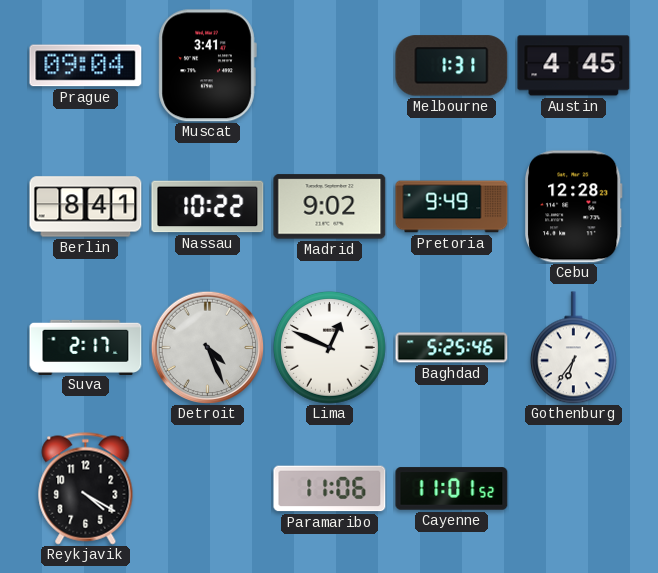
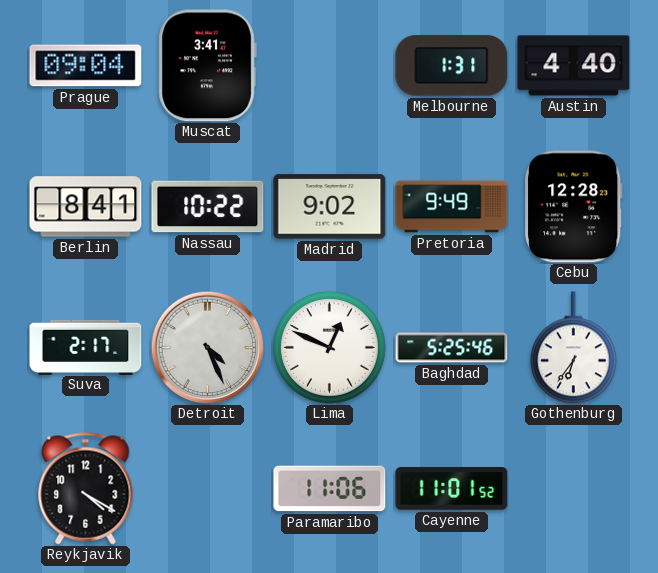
Austin: 4:45 -> 4:40 (574, 66)
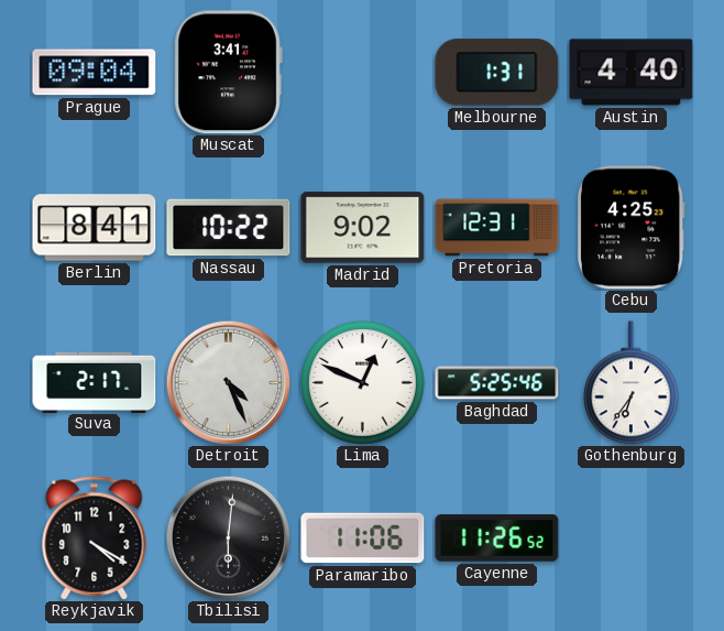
Pretoria: 9:49 -> 12:31 (497, 228)
Cebu: 12:28 -> 4:25 (632, 228)
Tbilisi: none -> 6:01 (228, 537)
Cayenne: 11:01 -> 11:26 (497, 538)
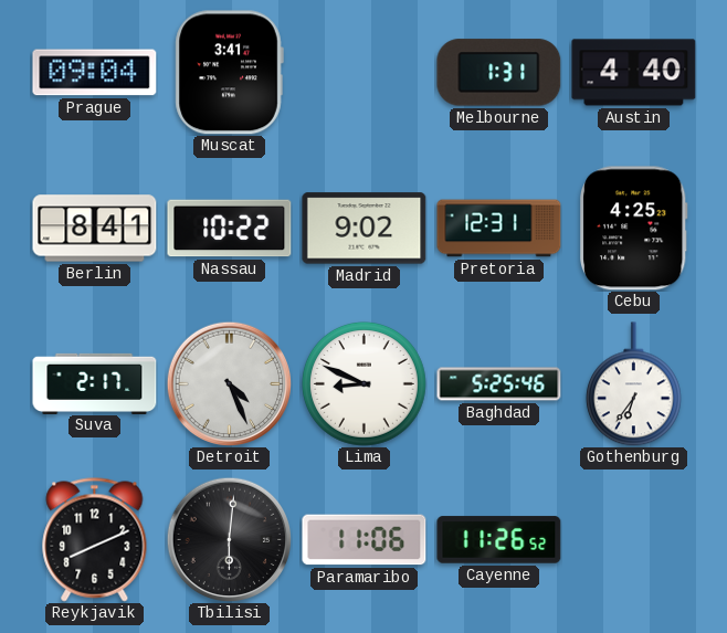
Lima: 12:49 -> 8:49 (365, 384)
Reykjavik: 4:20 -> 8:11 (95, 540)
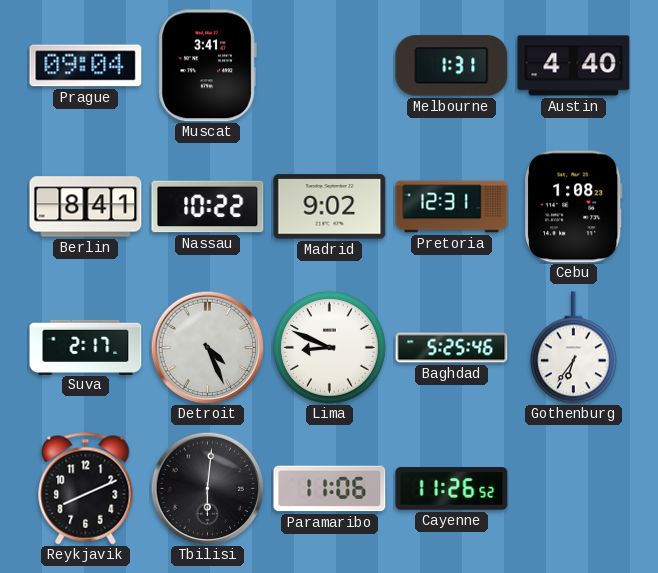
Cebu: 4:25 -> 1:08 (574, 207)
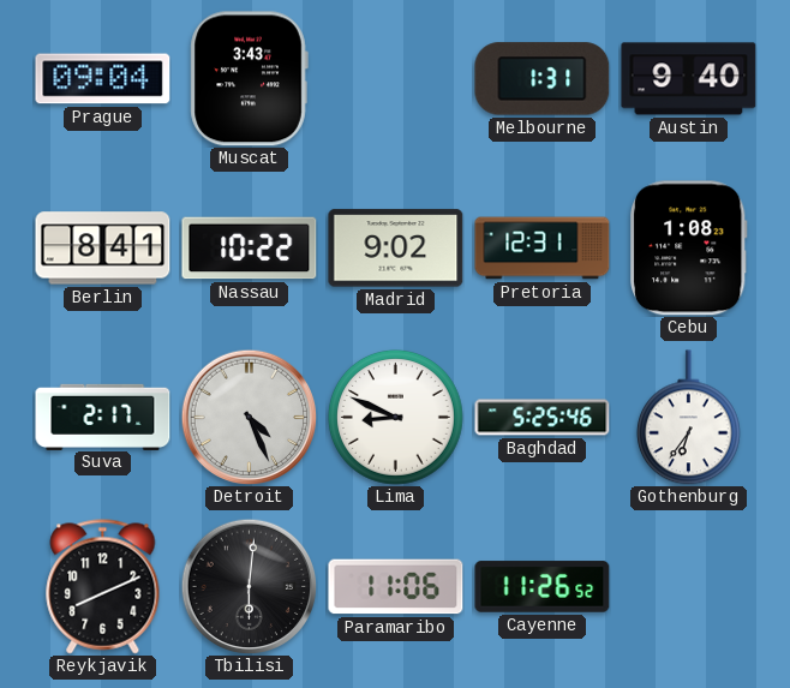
Muscat: 3:41 -> 3:43 (249, 79)
Austin: 4:40 -> 9:40 (689, 79)
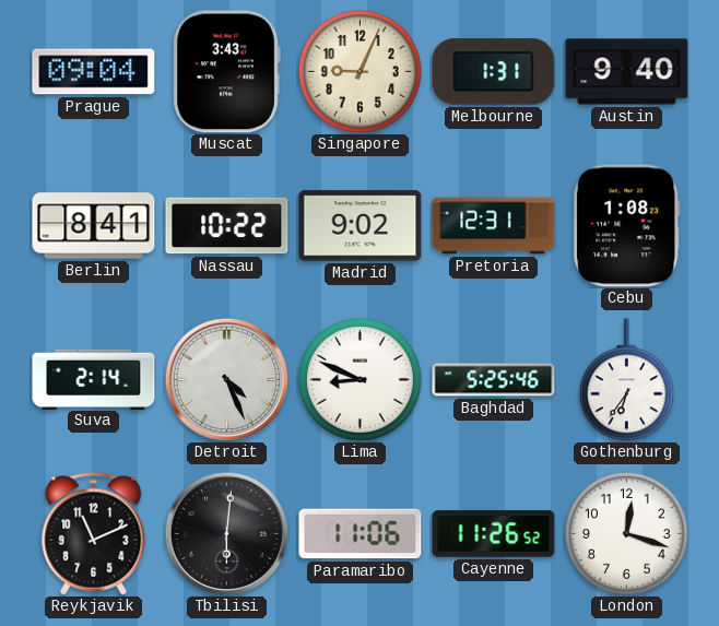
Singapore: none -> 9:04 (361, 72)
Suva: 2:17 -> 2:14 (94, 379)
Reykjavik: 8:11 -> 11:11 (94, 534)
London: none -> 12:18 (627, 534)
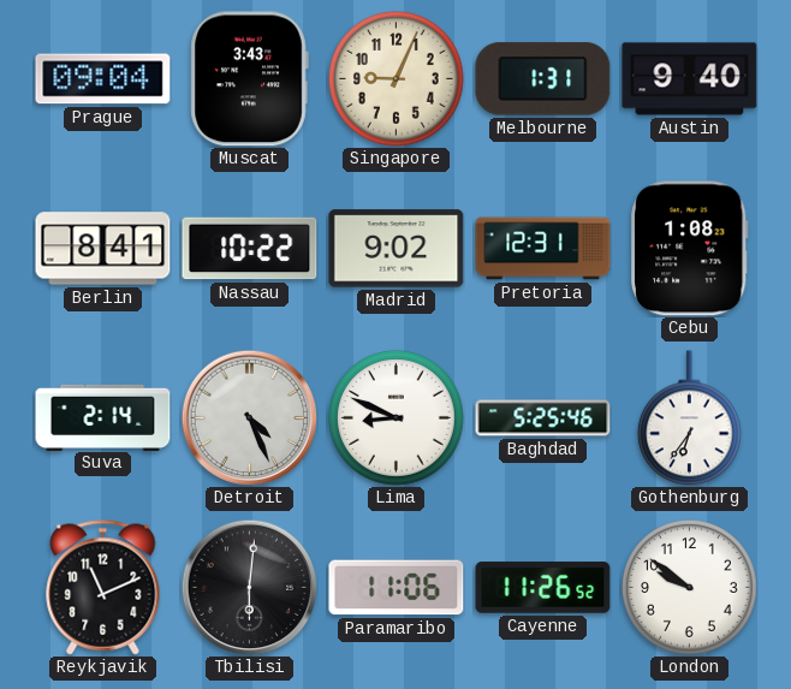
London: 12:18 -> 9:51 (690, 588)
